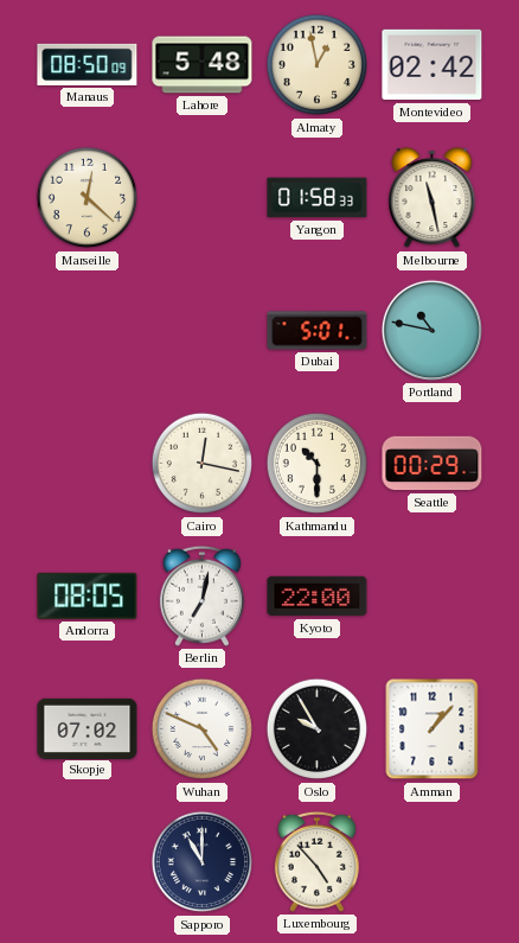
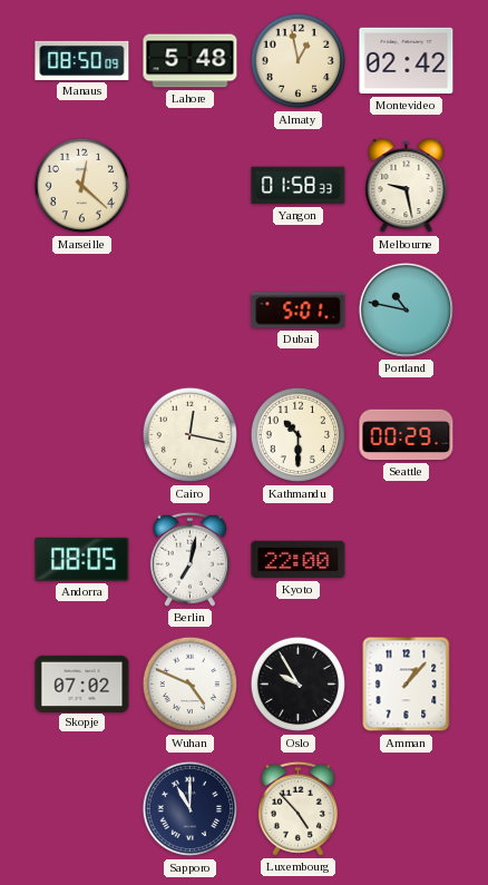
Melbourne: 11:28 -> 9:28 (407, 186)
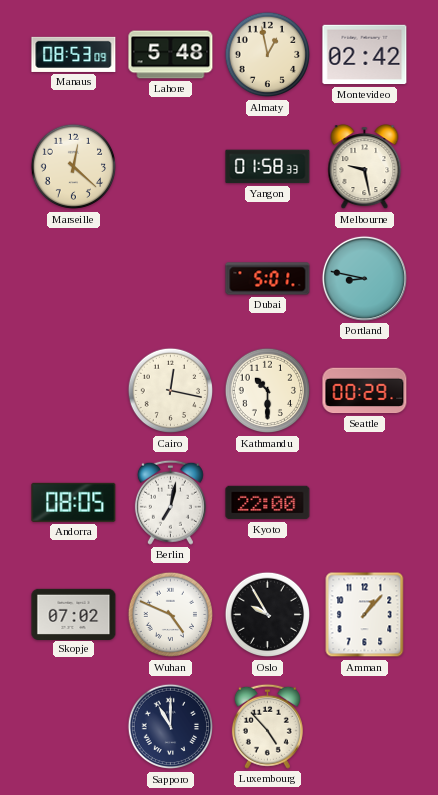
Manaus: 08:50 -> 08:53 (74, 54)
Portland: 10:47 -> 8:47 (364, 278)
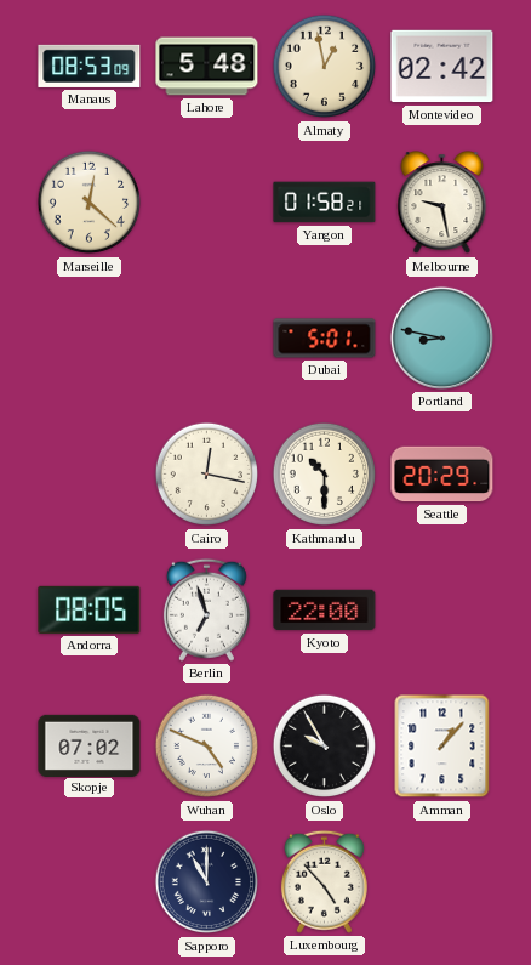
Yangon: 01:58:33 -> 01:58:21 (325, 203)
Seattle: 00:29 -> 20:29 (442, 475)
Berlin: 7:02 -> 6:57 (206, 609)
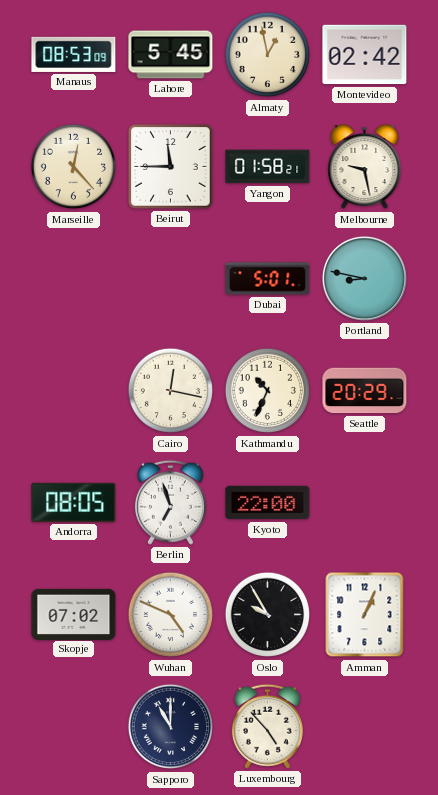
Lahore: 5:48 -> 5:45 (171, 55)
Marseille: 12:22 -> 12:23 (74, 167)
Beirut: none -> 11:45 (171, 167)
Kathmandu: 10:30 -> 10:34 (268, 391)
Amman: 1:07 -> 1:04 (365, 615)
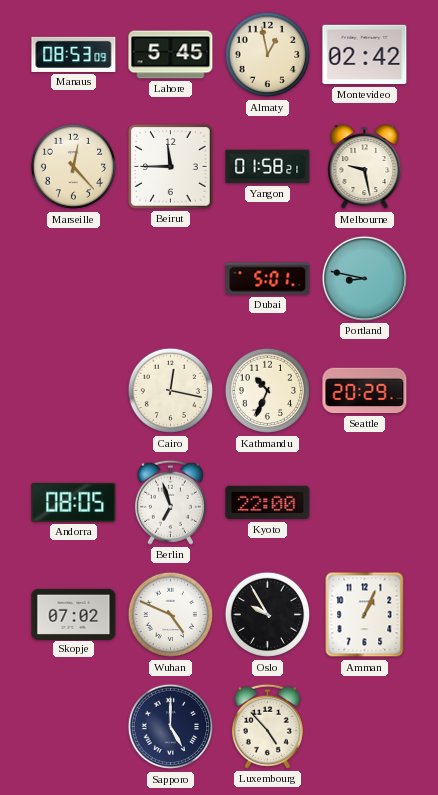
Sapporo: 11:00 -> 5:00 (171, 727)
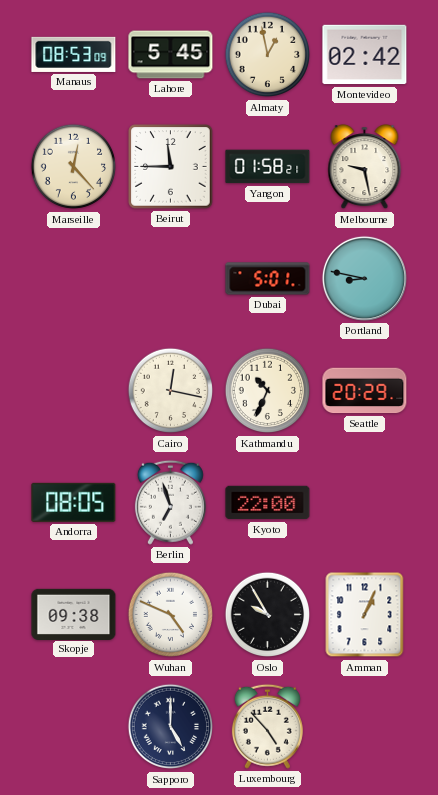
Skopje: 07:02 -> 09:38 (74, 614)
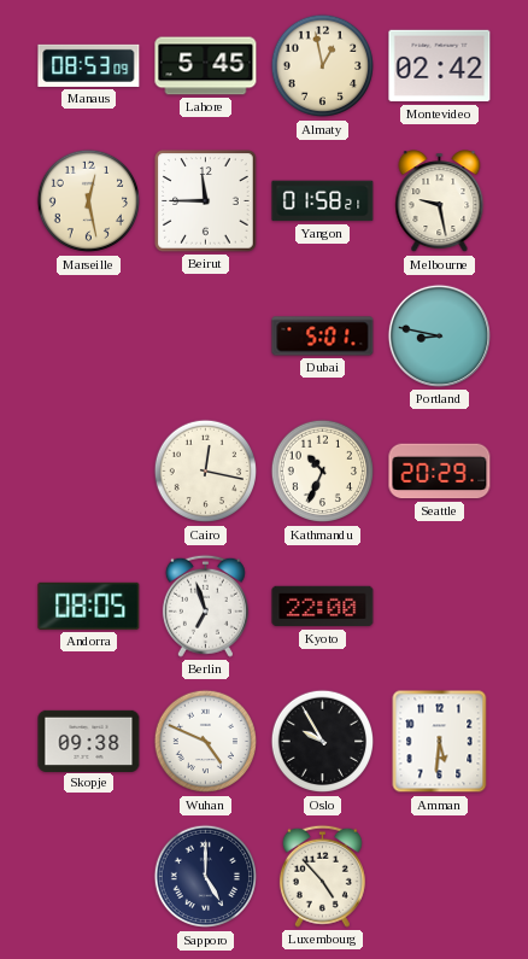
Marseille: 12:23 -> 12:28 (89, 201)
Amman: 1:04 -> 5:31 (440, 742)
